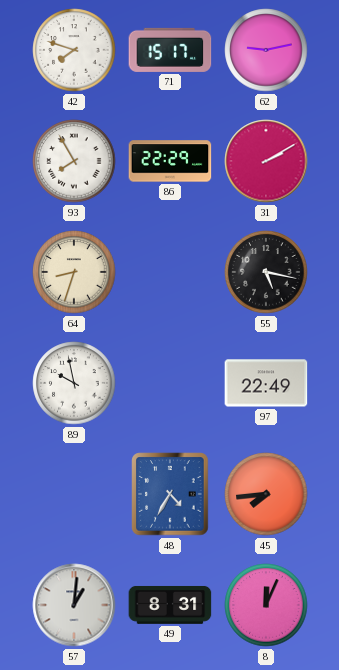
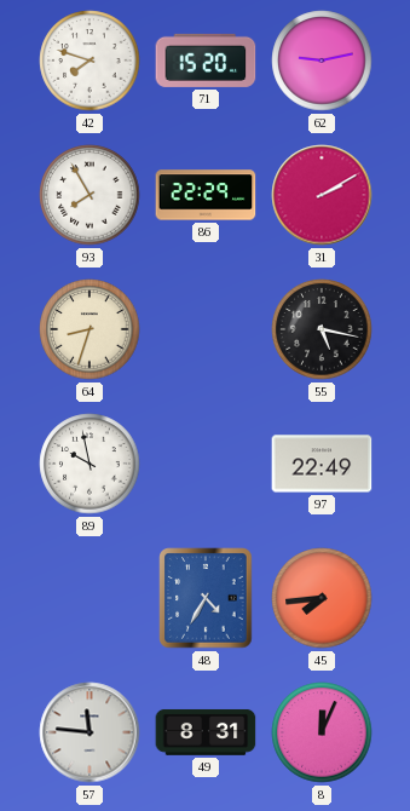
71: 15:17 -> 15:20 (206, 61)
57: 1:01 -> 11:46 (89, 732)
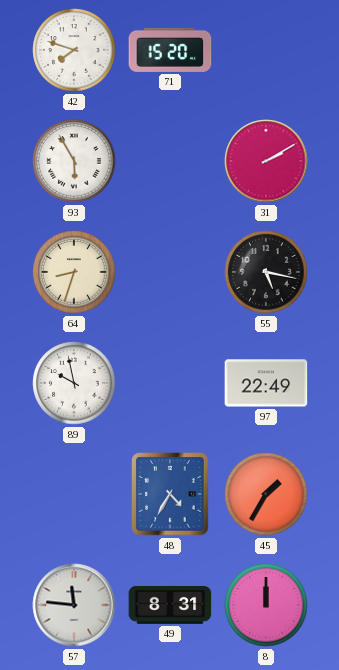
62: 9:13 -> none (322, 61)
93: 7:55 -> 5:55 (74, 161)
86: 22:29 -> none (206, 195)
45: 7:44 -> 1:35 (266, 494)
8: 12:04 -> 12:00 (266, 605)
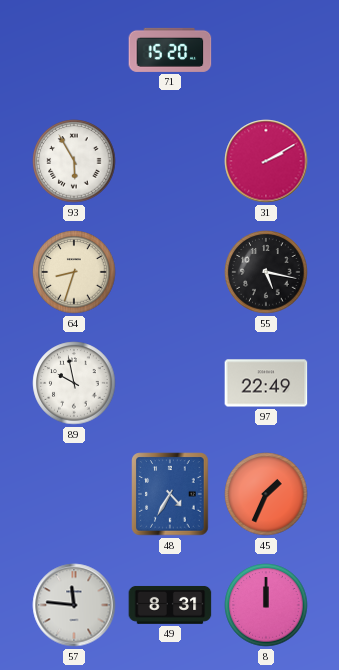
42: 7:48 -> none (74, 50)
45: 1:35 -> 1:34 (266, 494)
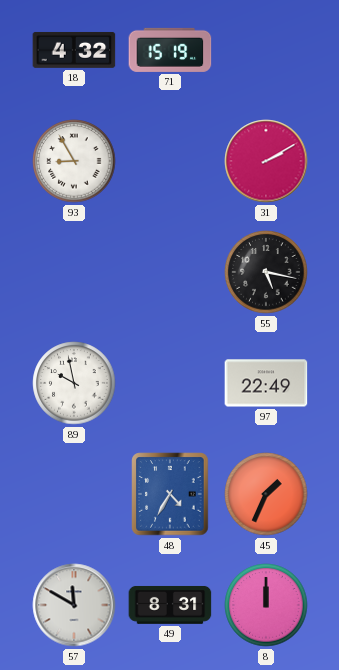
18: none -> 4:32 (74, 50)
71: 15:20 -> 15:19 (170, 50)
93: 5:55 -> 8:55 (74, 161)
64: 8:33 -> none (74, 272)
57: 11:46 -> 11:50 (74, 605)
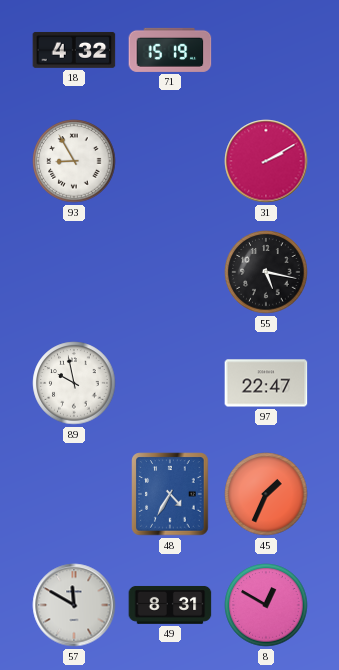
97: 22:49 -> 22:47 (266, 383)
8: 12:00 -> 12:50 (266, 605)
